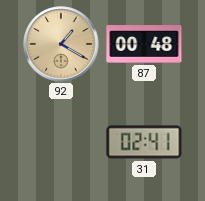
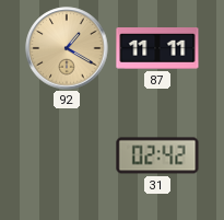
87: 00:48 -> 11:11 (157, 49)
31: 02:41 -> 02:42 (157, 155)
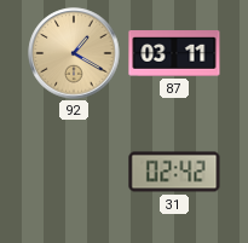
87: 11:11 -> 03:11 (174, 54)
